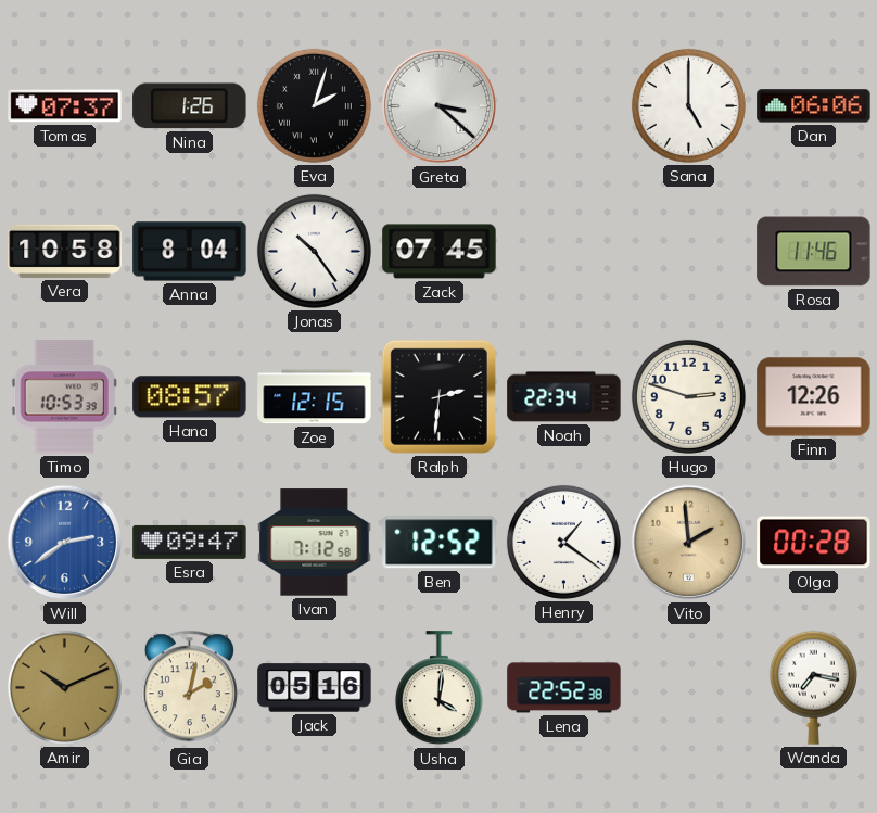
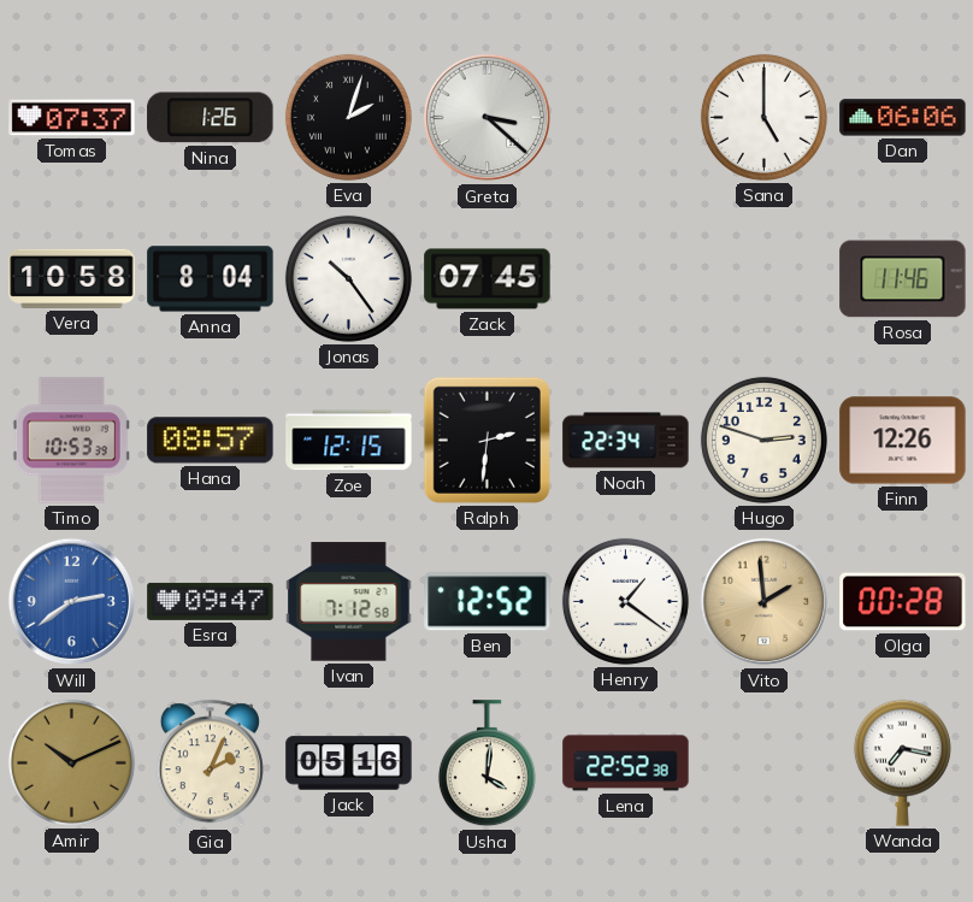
Gia: 2:02 -> 2:04 (210, 764)
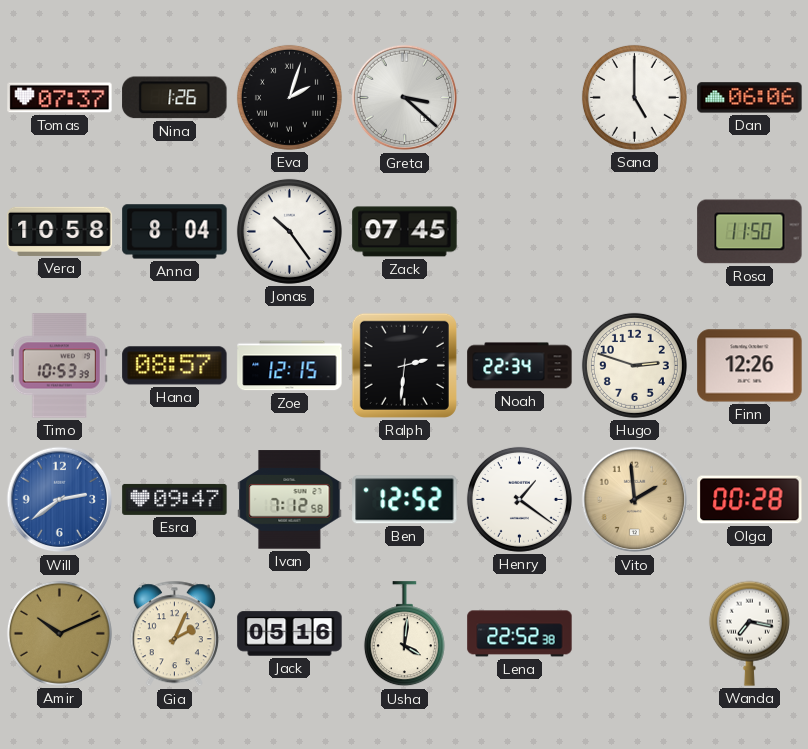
Rosa: 11:46 -> 11:50 (750, 232)
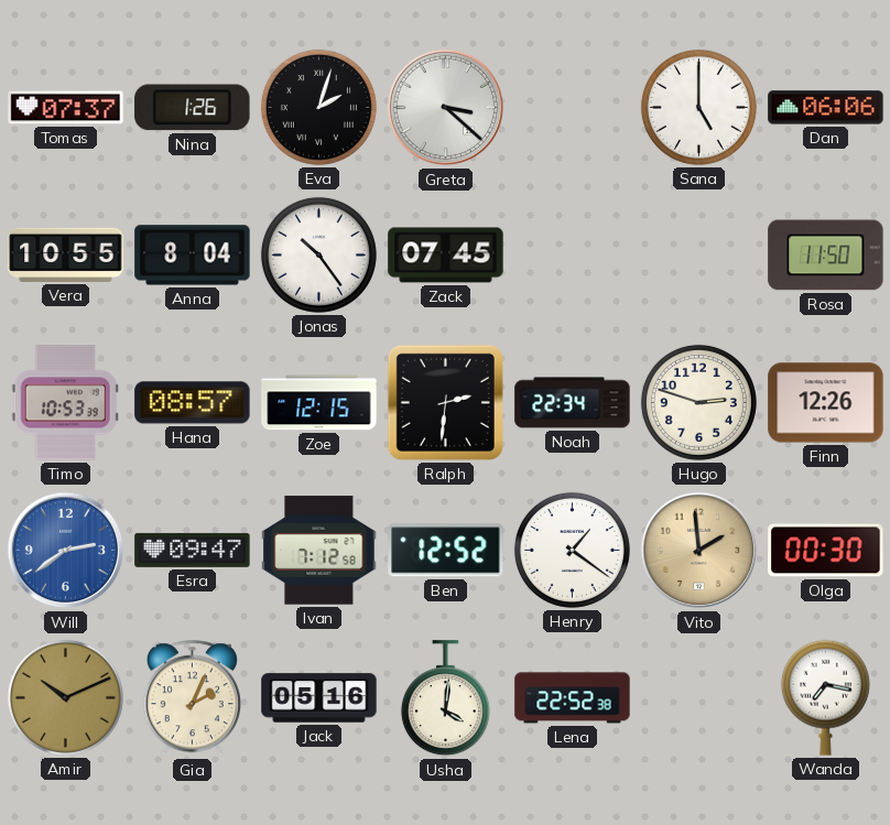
Vera: 10:58 -> 10:55 (66, 254)
Olga: 00:28 -> 00:30 (826, 551)
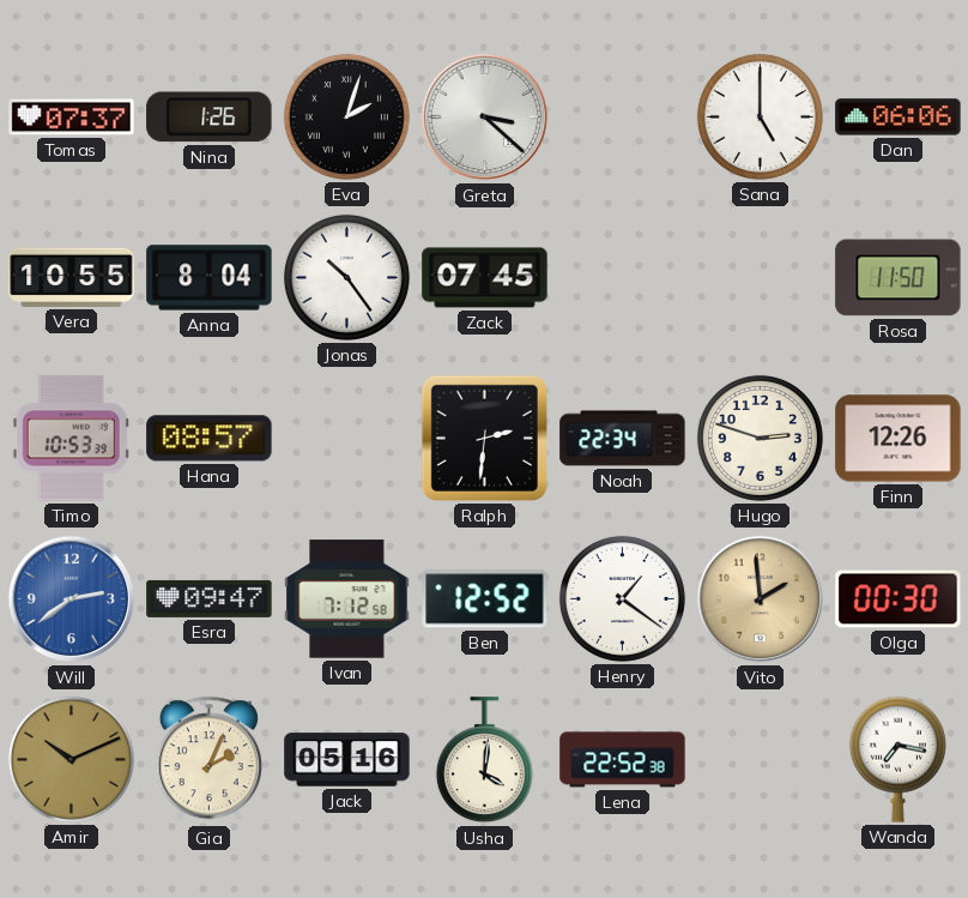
Zoe: 12:15 -> none (319, 403)
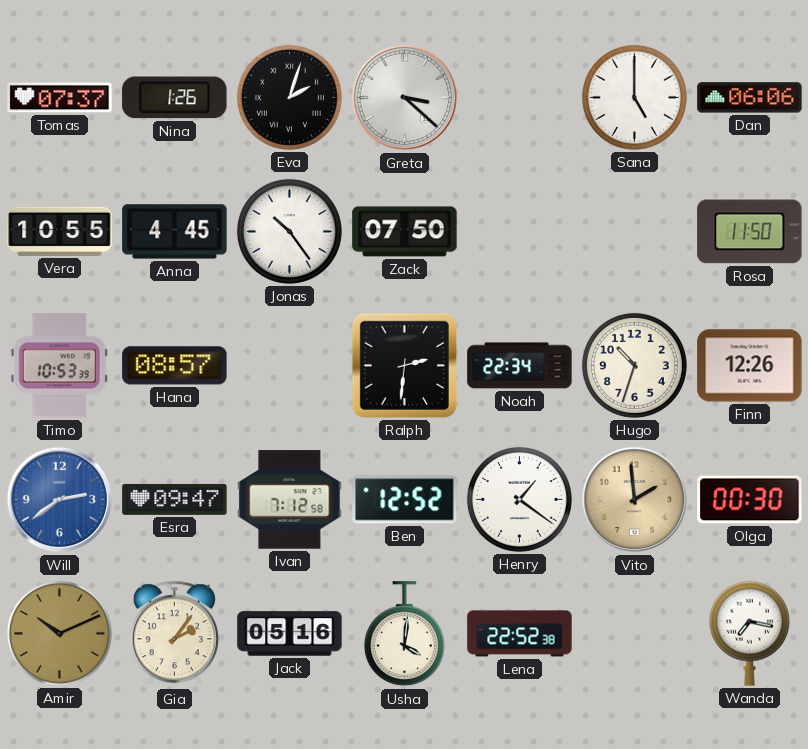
Anna: 8:04 -> 4:45 (175, 232)
Zack: 07:45 -> 07:50 (405, 232)
Hugo: 2:48 -> 10:33 (634, 365)
Gia: 2:04 -> 2:06 (174, 634)
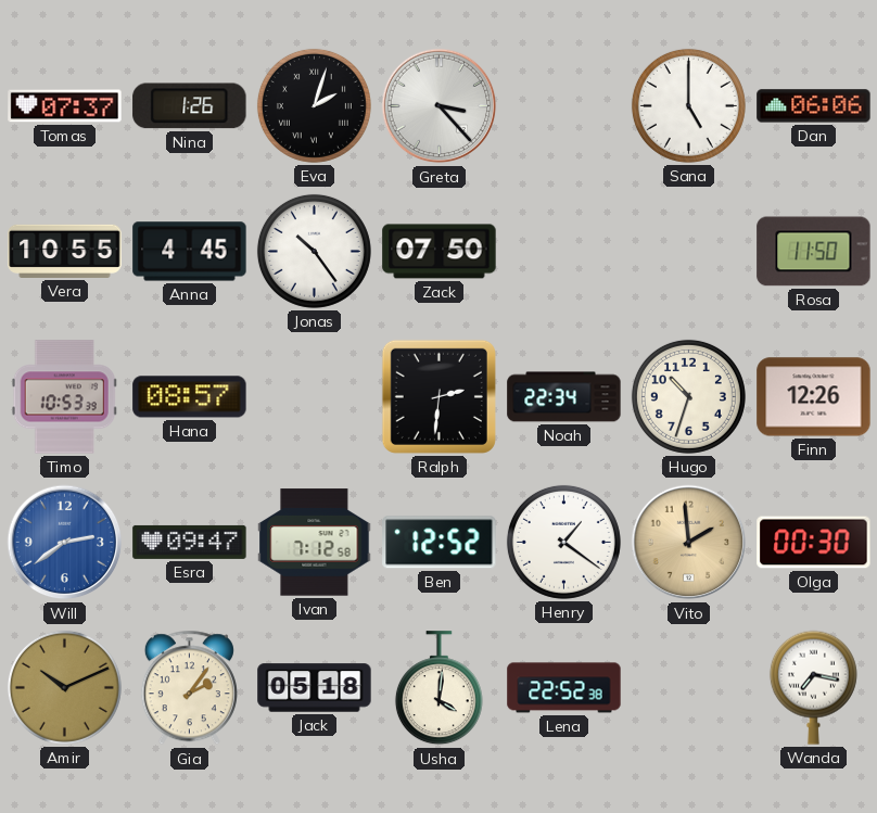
Greta: 3:22 -> 3:23 (440, 106)
Jack: 05:16 -> 05:18 (315, 688)
